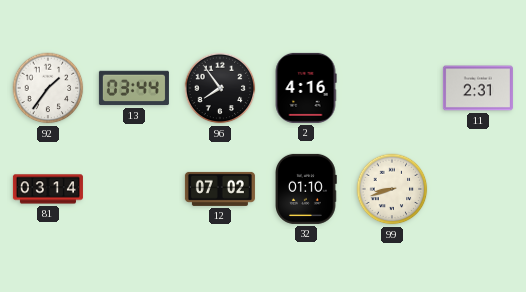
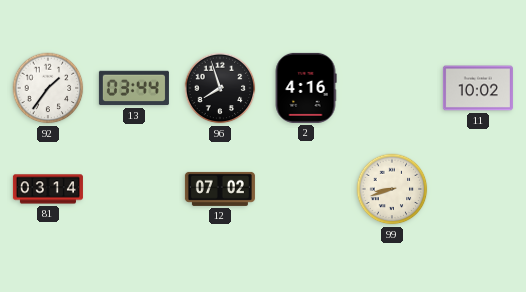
96: 7:54 -> 7:57 (220, 88)
11: 2:31 -> 10:02 (478, 88)
32: 01:10 -> none (306, 189)
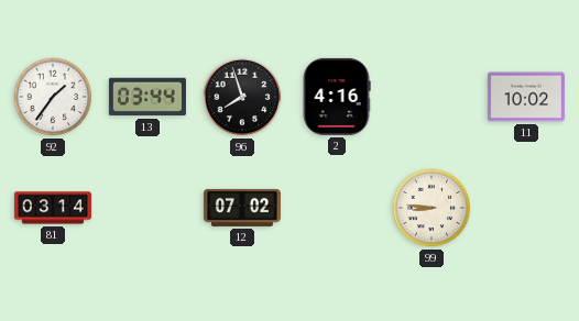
99: 8:42 -> 8:46 (431, 208)
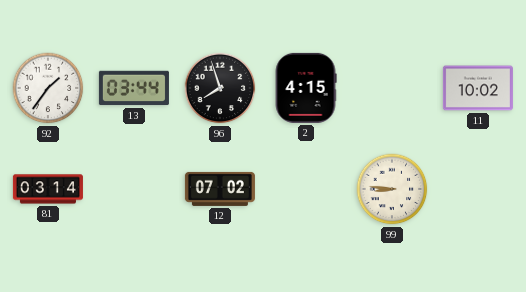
2: 4:16 -> 4:15 (306, 88)
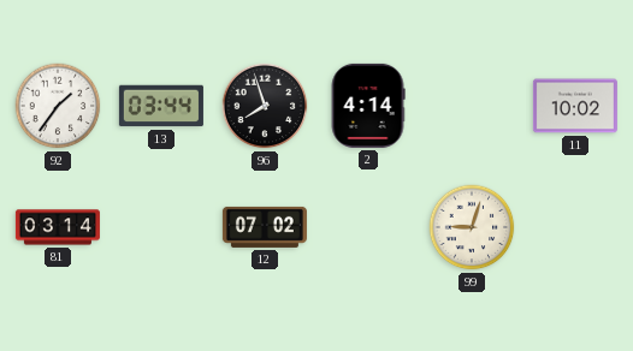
2: 4:15 -> 4:14 (368, 106)
99: 8:46 -> 9:03 (472, 227)
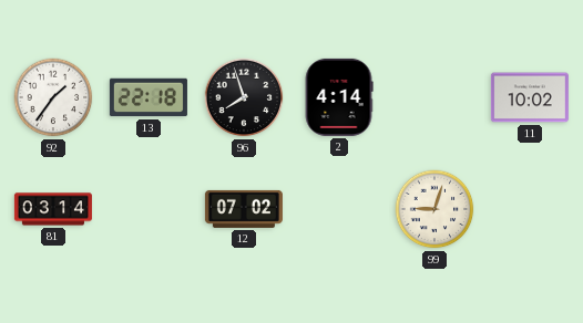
13: 03:44 -> 22:18 (149, 97)
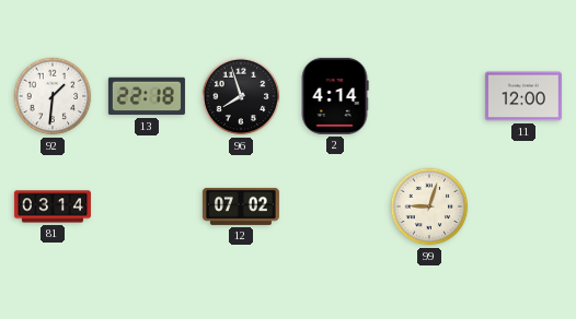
92: 1:36 -> 1:31 (53, 96)
11: 10:02 -> 12:00 (523, 96)
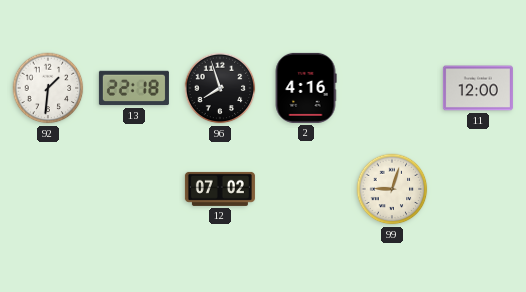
2: 4:14 -> 4:16 (306, 88)
81: 03:14 -> none (53, 206)
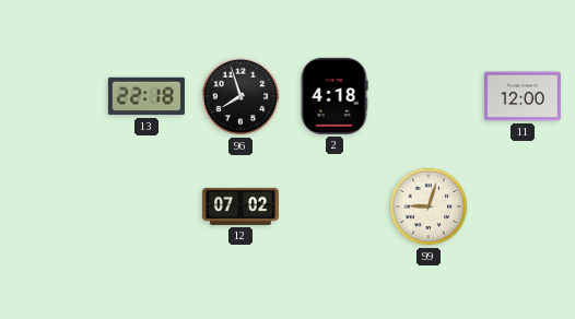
92: 1:31 -> none (48, 88)
2: 4:16 -> 4:18 (335, 96)
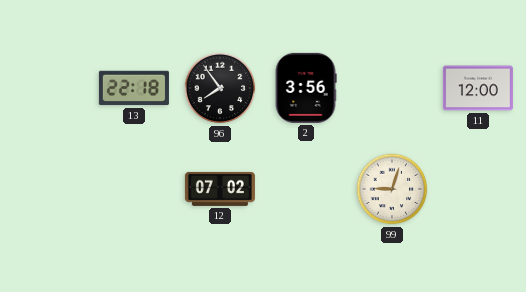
96: 7:57 -> 7:54 (220, 88)
2: 4:18 -> 3:56 (306, 88)
